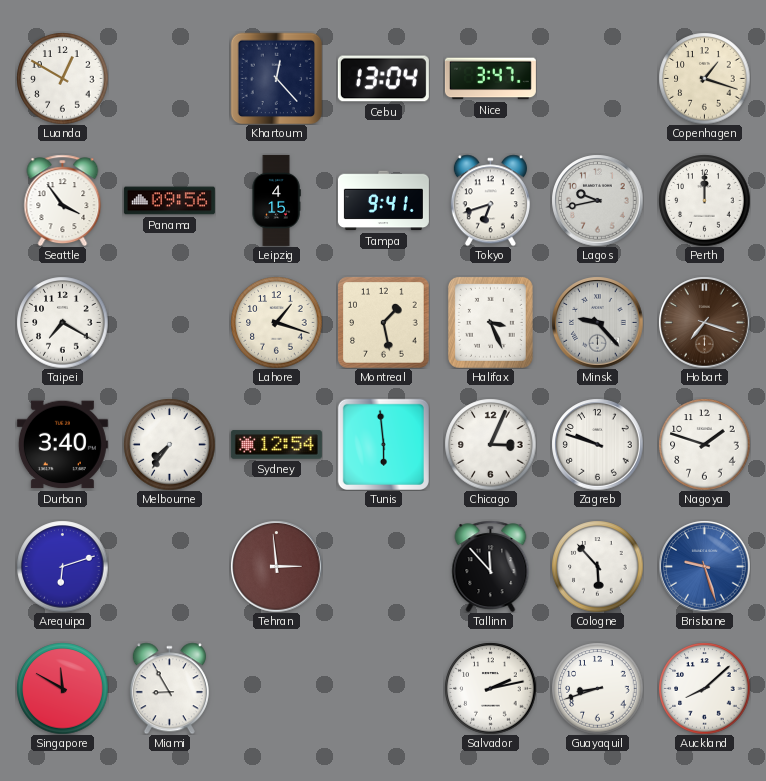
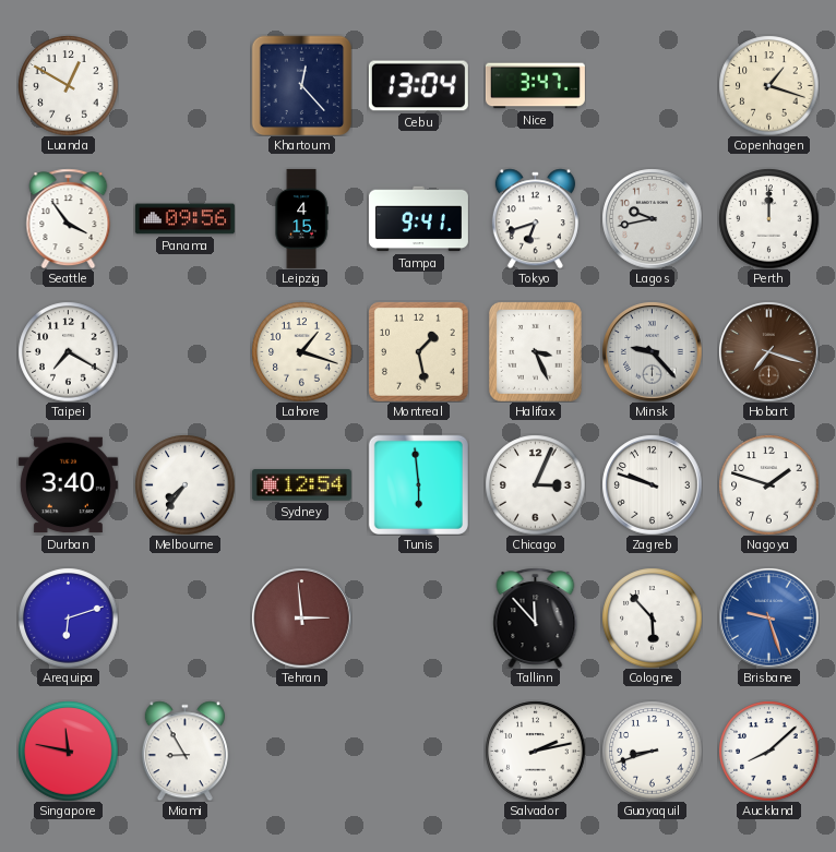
Singapore: 11:50 -> 11:47 (68, 751)
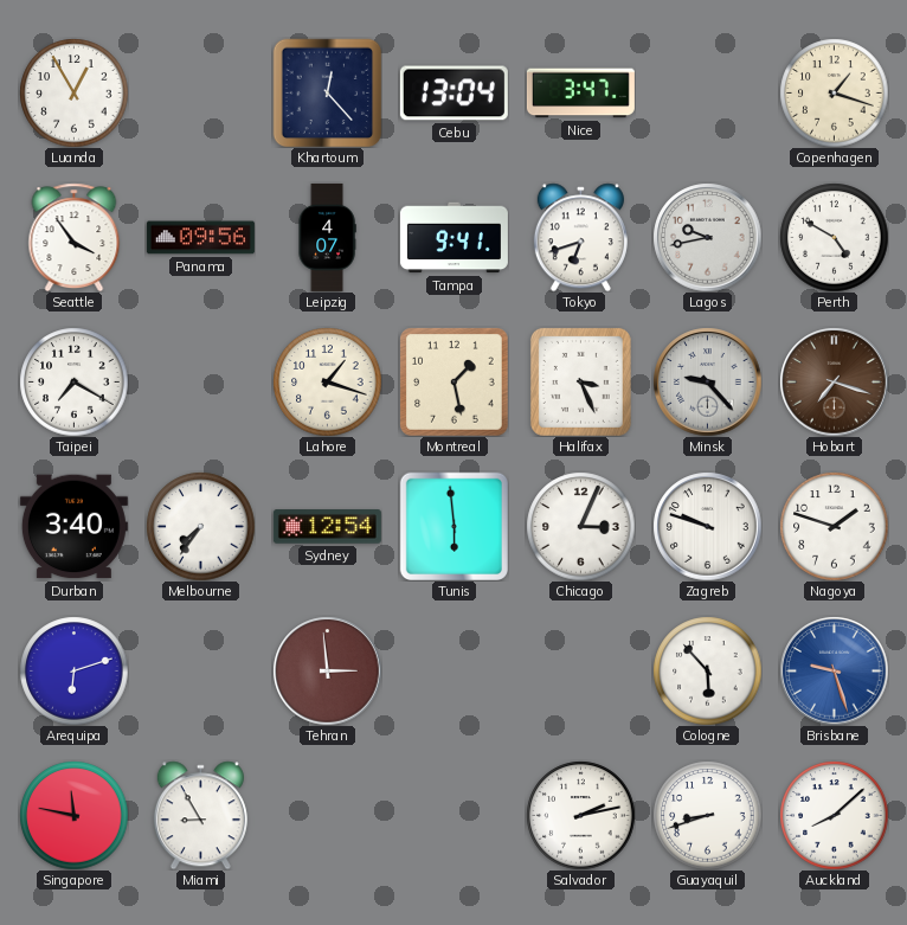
Luanda: 12:50 -> 12:55 (73, 92)
Leipzig: 4:15 -> 4:07 (327, 237)
Perth: 12:00 -> 4:50 (834, 237)
Tallinn: 11:53 -> none (536, 617)
